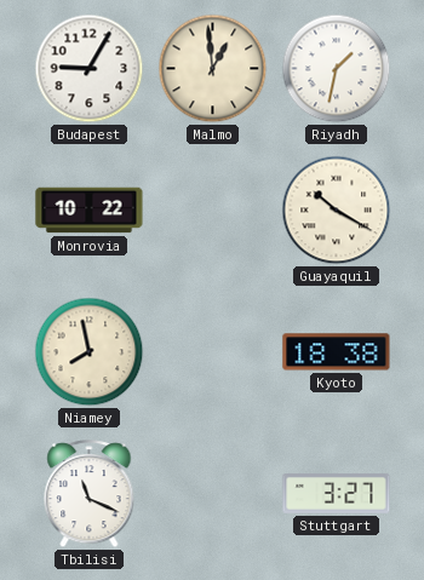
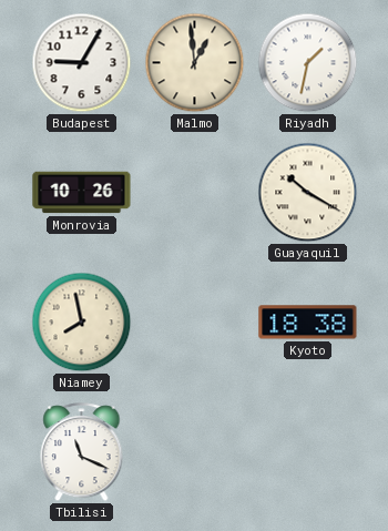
Monrovia: 10:22 -> 10:26 (82, 193)
Stuttgart: 3:27 -> none (337, 494)
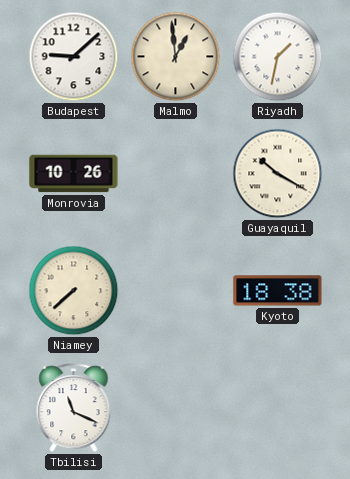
Budapest: 9:05 -> 9:08 (74, 57)
Niamey: 7:58 -> 7:38 (74, 291)
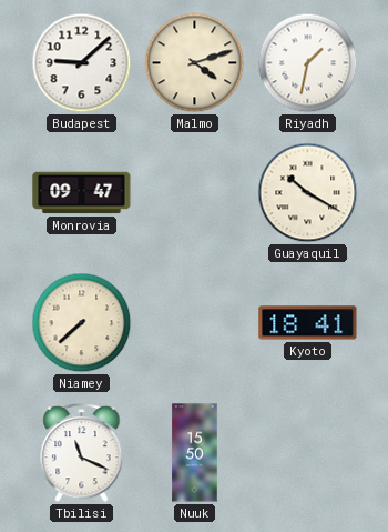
Malmo: 12:59 -> 4:12 (195, 63)
Monrovia: 10:26 -> 09:47 (82, 193)
Kyoto: 18:38 -> 18:41 (308, 323)
Nuuk: none -> 15:50 (195, 453)
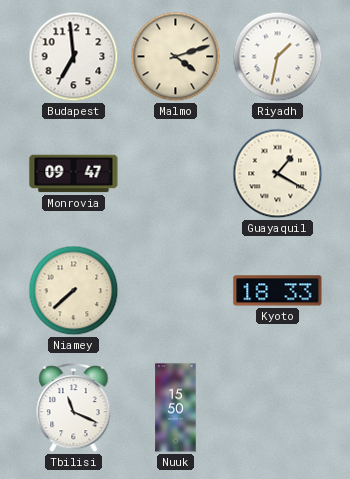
Budapest: 9:08 -> 6:59 (74, 57)
Guayaquil: 10:20 -> 1:20 (278, 174)
Kyoto: 18:41 -> 18:33 (278, 291)
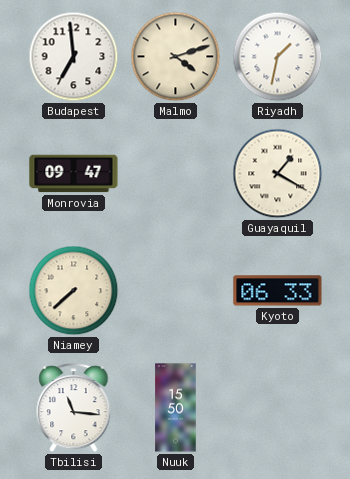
Kyoto: 18:33 -> 06:33 (278, 291)
Tbilisi: 11:19 -> 11:16 (74, 408)
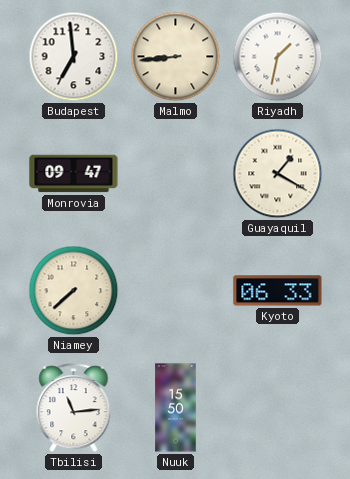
Malmo: 4:12 -> 8:44 (176, 57)
Tbilisi: 11:16 -> 11:14 (74, 408)
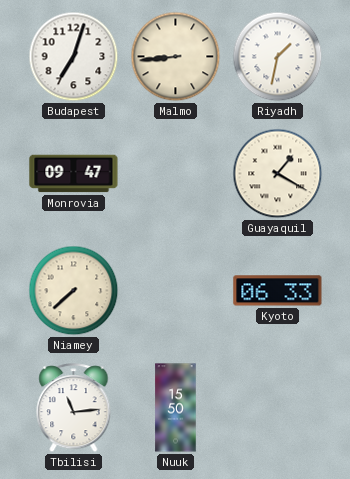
Budapest: 6:59 -> 7:03 (74, 57)
